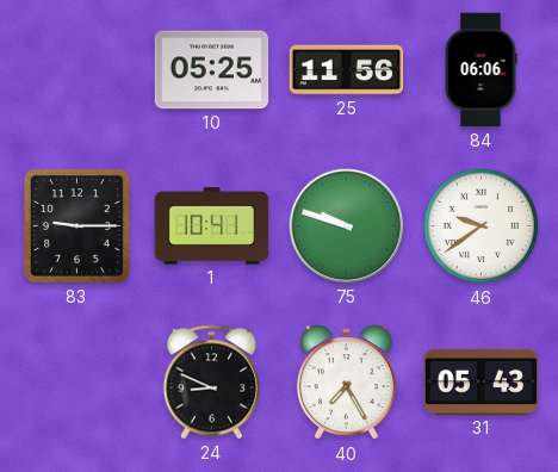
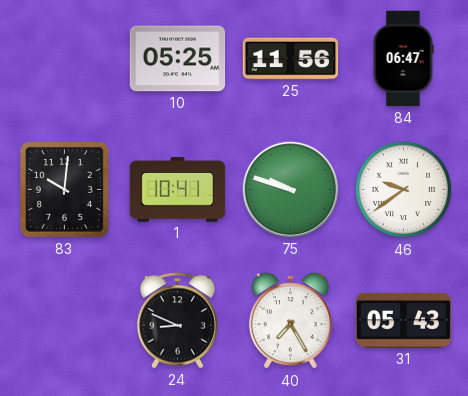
84: 06:06 -> 06:47 (403, 59)
83: 9:15 -> 10:01 (65, 190)
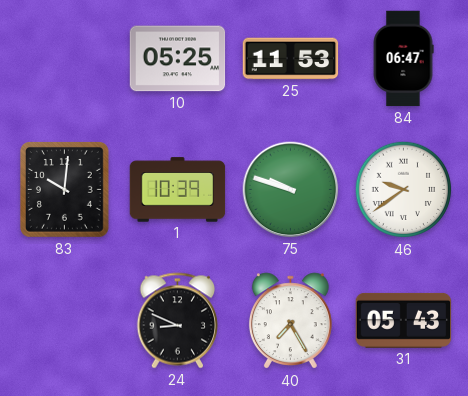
25: 11:56 -> 11:53 (291, 59)
1: 10:41 -> 10:39 (178, 190)
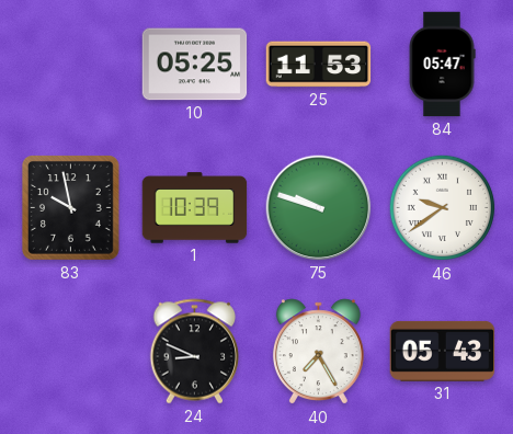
84: 06:47 -> 05:47 (442, 65)
83: 10:01 -> 9:58 (71, 208)
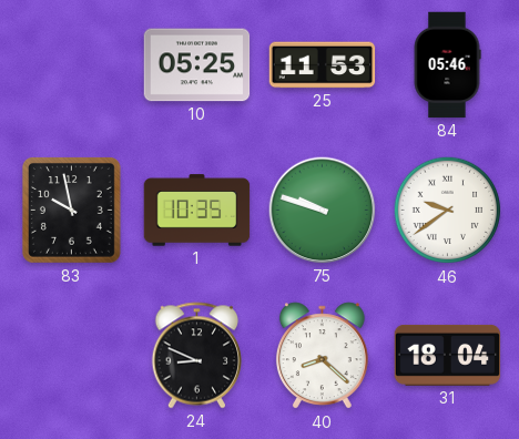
84: 05:47 -> 05:46 (447, 65)
1: 10:39 -> 10:35 (197, 211)
40: 7:25 -> 8:22 (322, 356)
31: 05:43 -> 18:04 (448, 355)
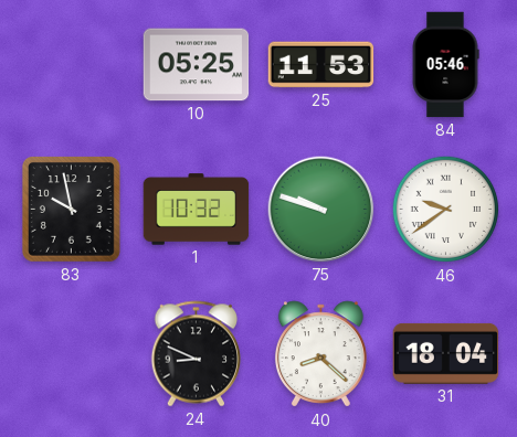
1: 10:35 -> 10:32 (197, 210)
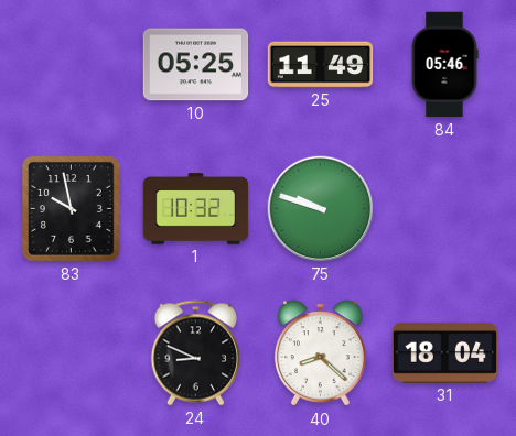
25: 11:53 -> 11:49 (321, 65)
46: 9:39 -> none (446, 210)
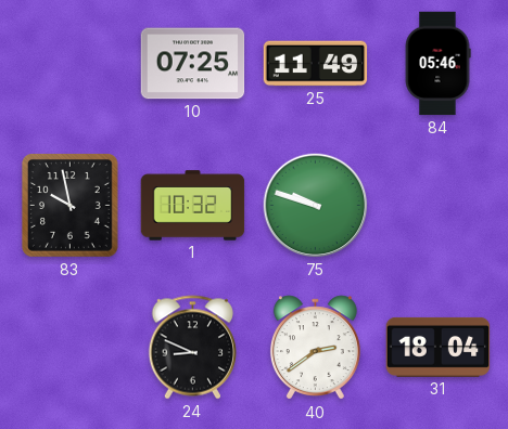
10: 05:25 -> 07:25 (193, 64)
40: 8:22 -> 2:39 (315, 348)
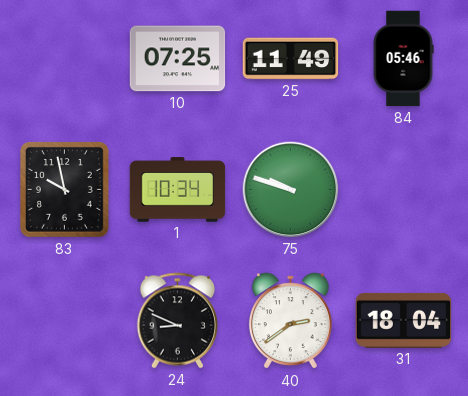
1: 10:32 -> 10:34 (178, 190)
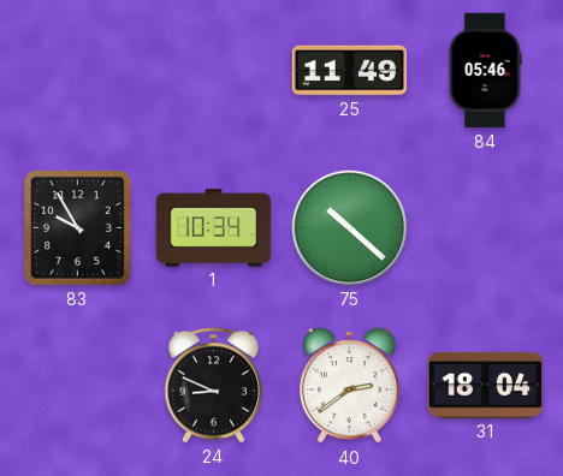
10: 07:25 -> none (178, 59)
83: 9:58 -> 9:55 (78, 228)
75: 9:48 -> 10:22 (350, 228)
